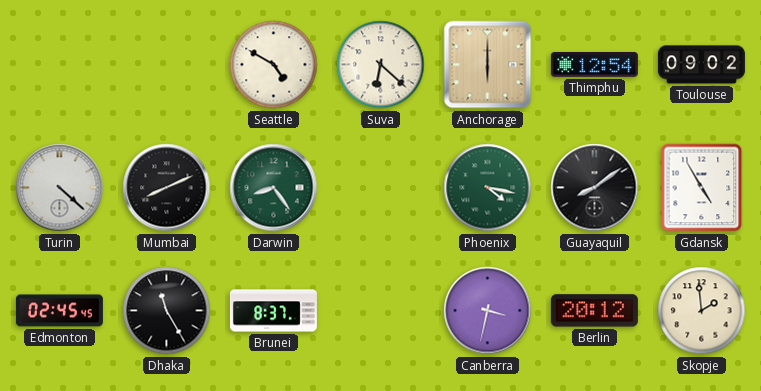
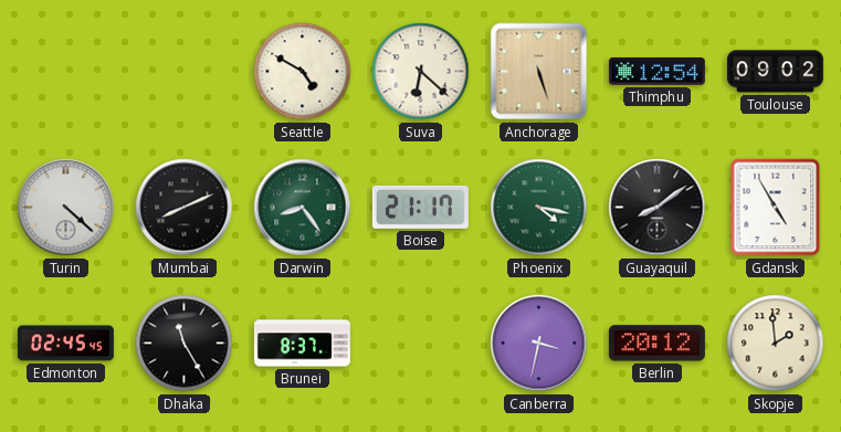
Anchorage: 6:00 -> 5:27 (539, 72)
Boise: none -> 21:17 (420, 207)
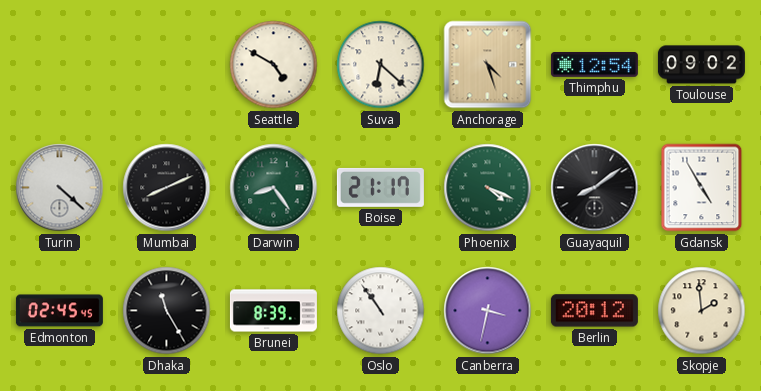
Anchorage: 5:27 -> 4:27 (488, 65)
Phoenix: 4:17 -> 4:19 (488, 188)
Brunei: 8:37 -> 8:39 (273, 311)
Oslo: none -> 10:54 (381, 311)
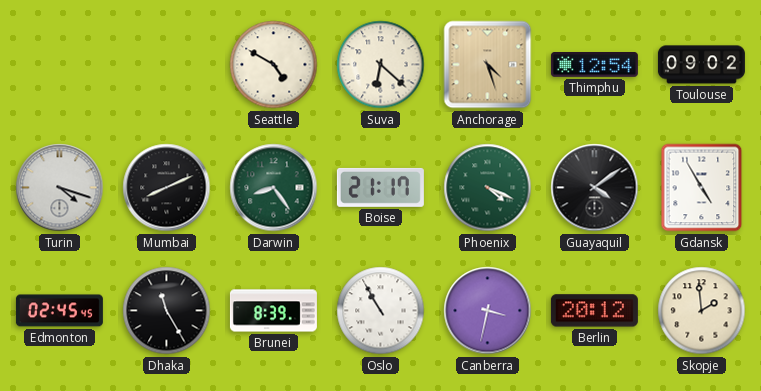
Turin: 4:22 -> 4:18 (60, 188)
Guayaquil: 8:09 -> 4:09 (595, 188)
Oslo: 10:54 -> 10:55 (381, 311)
